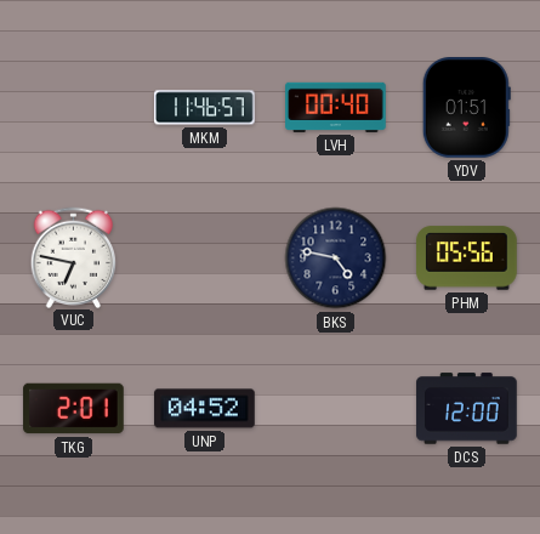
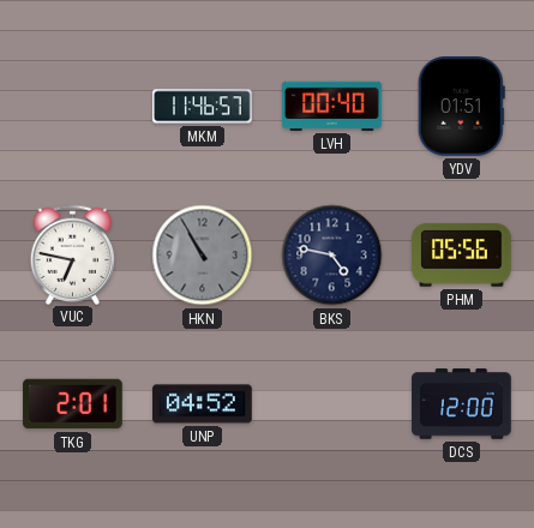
HKN: none -> 10:55 (203, 256)
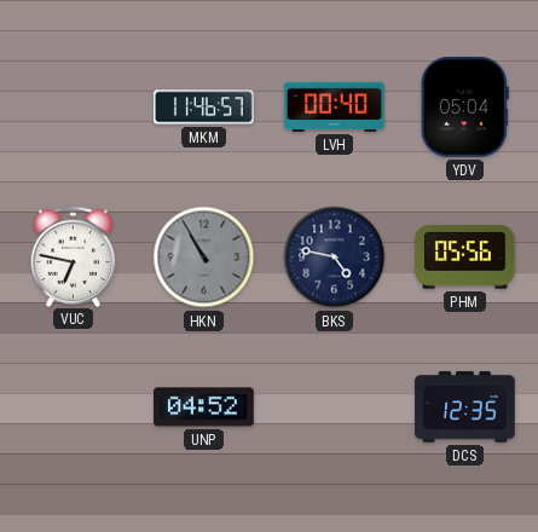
YDV: 01:51 -> 05:04 (464, 108)
TKG: 2:01 -> none (73, 404)
DCS: 12:00 -> 12:35 (465, 407)
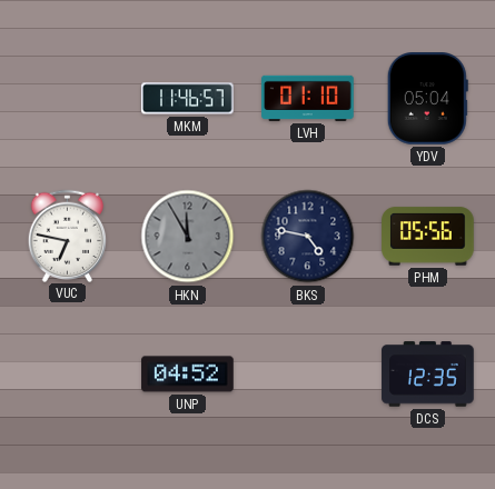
LVH: 00:40 -> 01:10 (308, 98)
HKN: 10:55 -> 11:55 (188, 237)
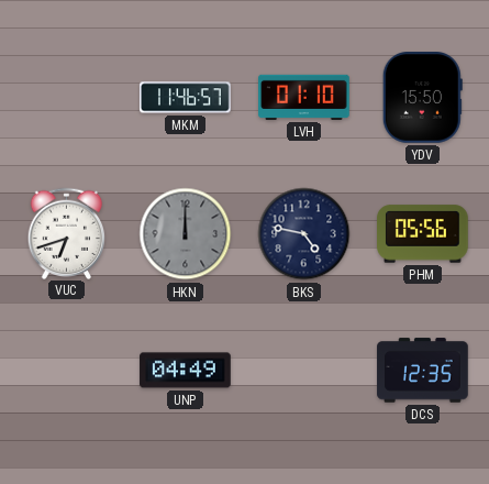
YDV: 05:04 -> 15:50 (422, 98)
VUC: 6:47 -> 6:42 (67, 233)
HKN: 11:55 -> 12:00 (186, 234)
UNP: 04:52 -> 04:49 (186, 371)
